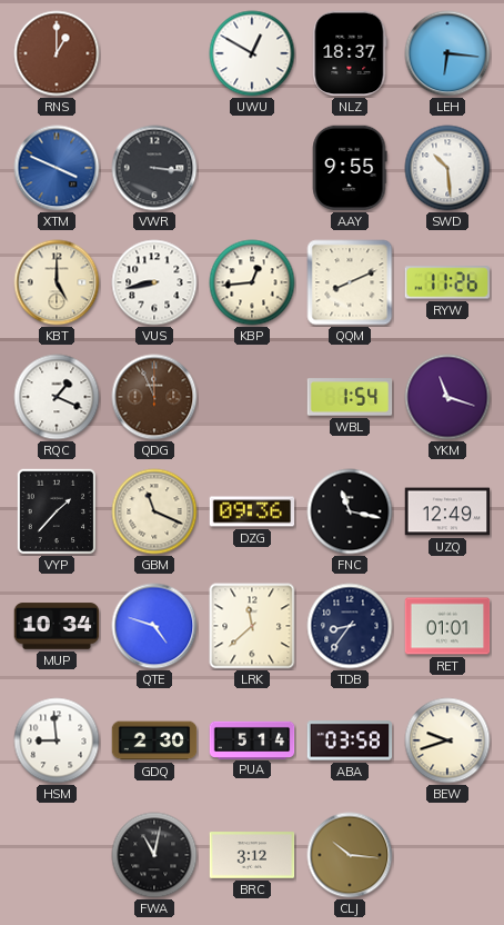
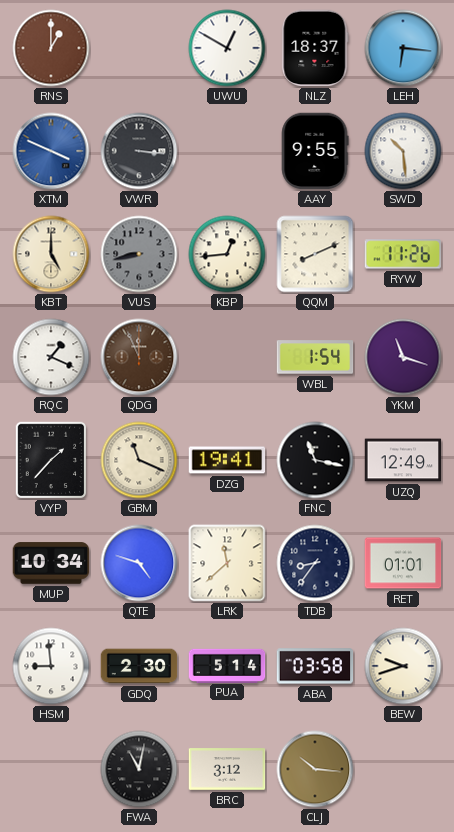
VUS dial: white -> grey (139, 254)
DZG: 09:36 -> 19:41 (227, 460)
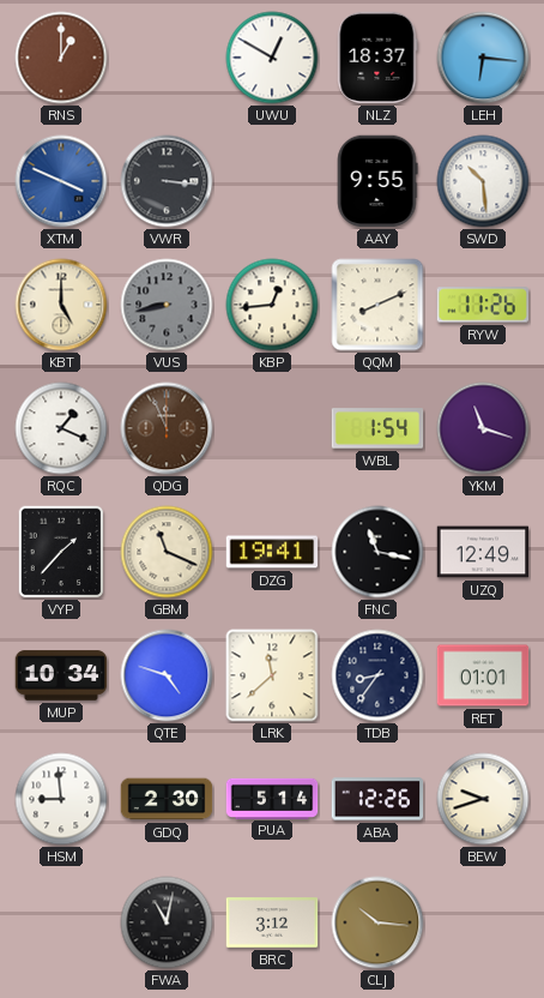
ABA: 03:58 -> 12:26 (377, 799)
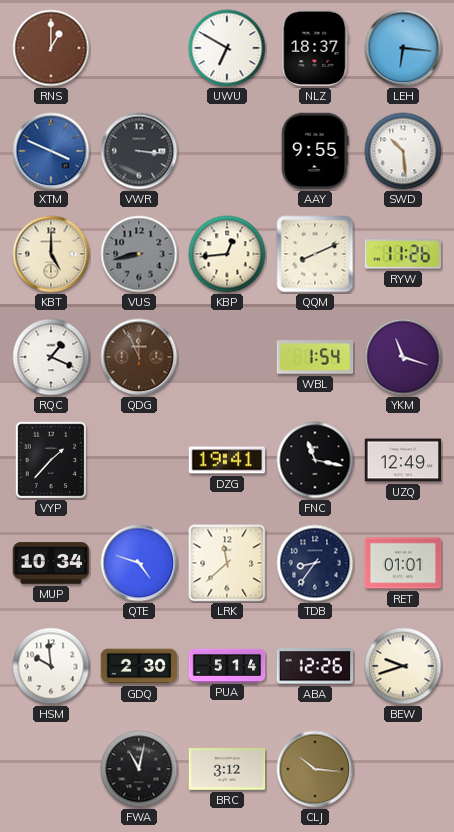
UWU: 12:50 -> 6:50 (227, 48)
GBM: 11:19 -> none (167, 552)
HSM: 8:59 -> 9:59 (51, 666)
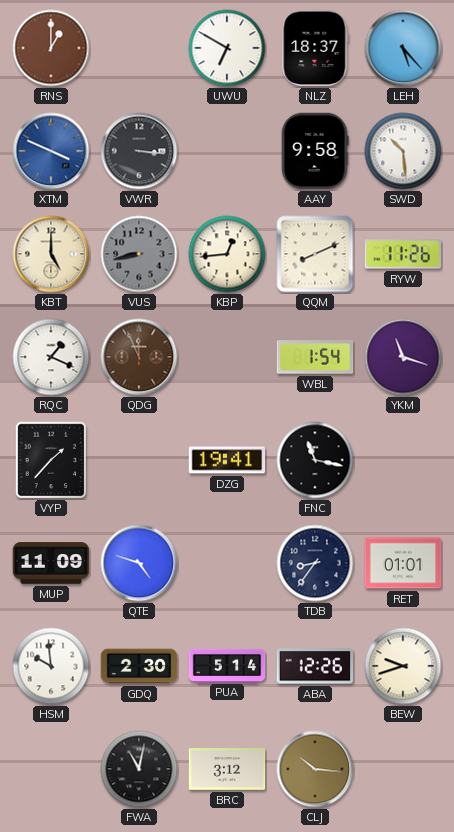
LEH: 6:16 -> 5:23 (403, 48)
AAY: 9:55 -> 9:58 (315, 151)
UZQ: 12:49 -> none (403, 460)
MUP: 10:34 -> 11:09 (51, 563)
LRK: 11:38 -> none (227, 563)
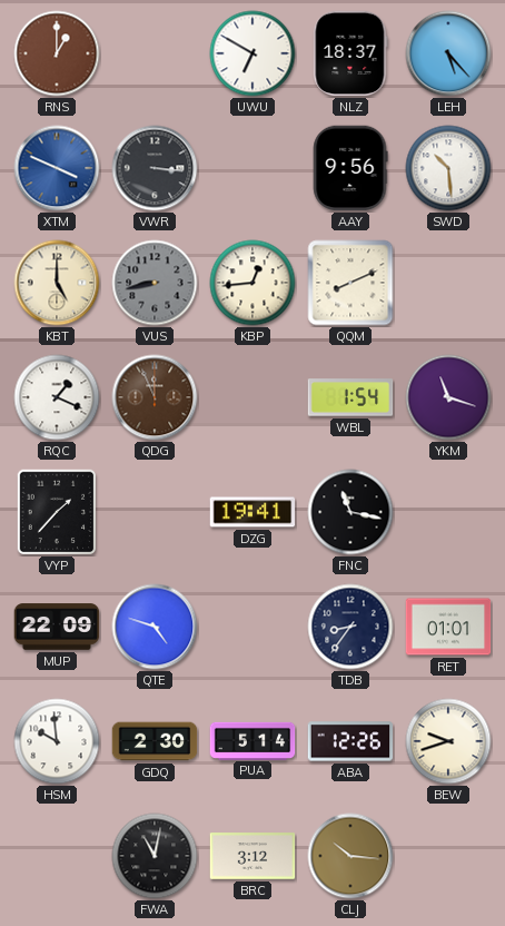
AAY: 9:58 -> 9:56 (350, 168)
RYW: 11:26 -> none (402, 254)
MUP: 11:09 -> 22:09 (57, 627)
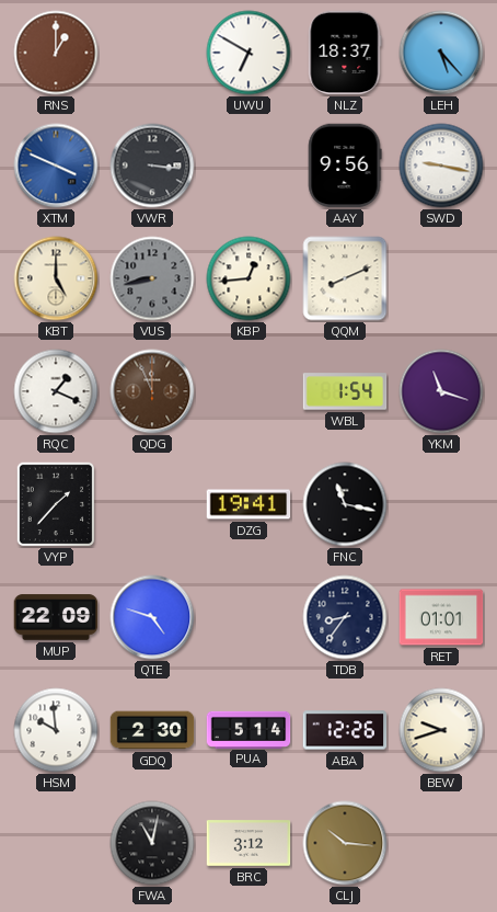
SWD: 10:29 -> 9:17 (441, 166)
